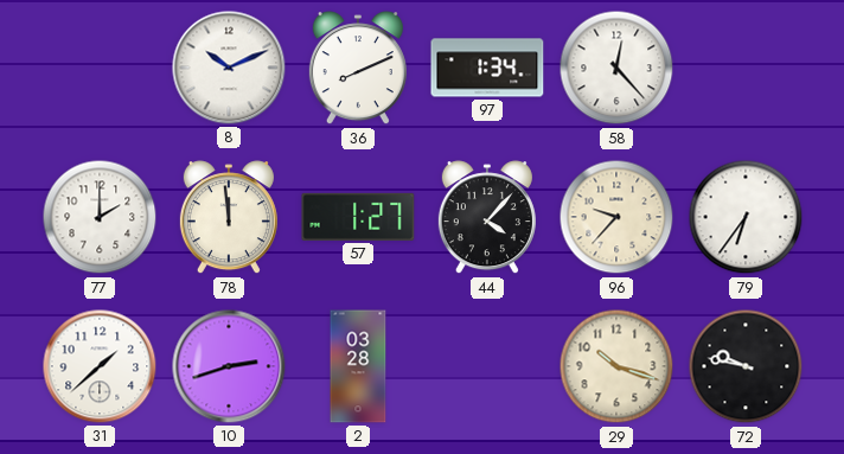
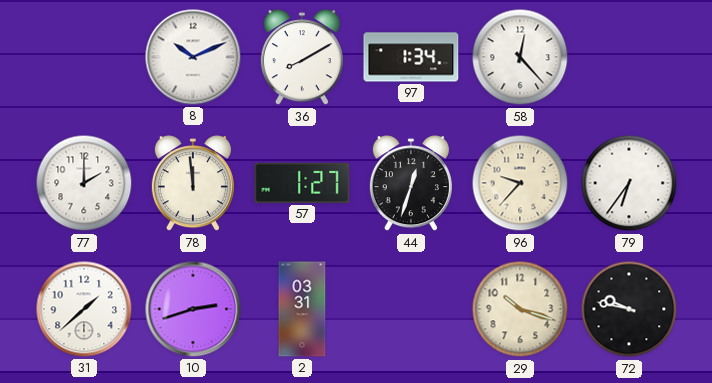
36: 8:11 -> 8:10 (302, 58)
44: 4:07 -> 12:33 (411, 184)
2: 03:28 -> 03:31 (302, 309)
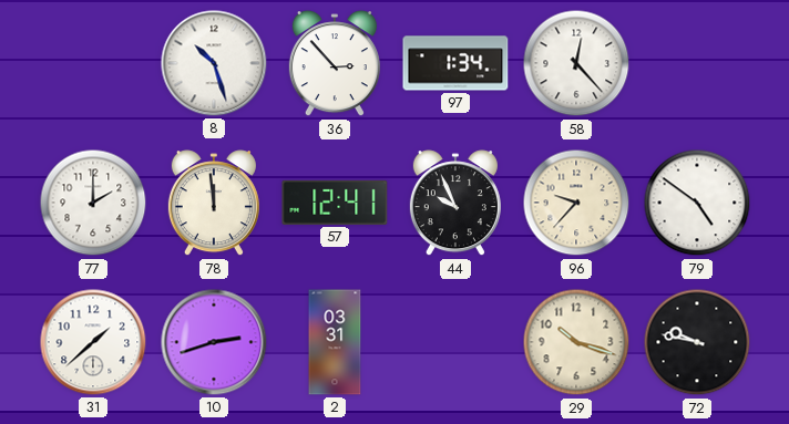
8: 10:11 -> 10:27 (214, 63)
36: 8:10 -> 2:53 (335, 64)
57: 1:27 -> 12:41 (335, 203)
44: 12:33 -> 9:56 (455, 204)
79: 6:36 -> 4:51 (697, 203)
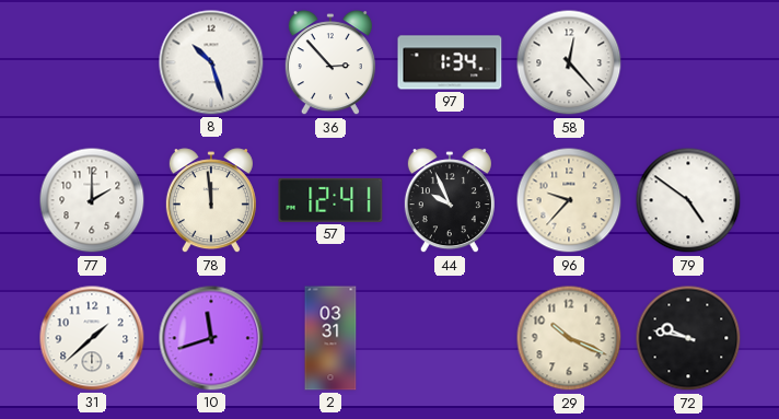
10: 2:42 -> 11:42 (211, 338)
29: 10:18 -> 10:19 (569, 338)
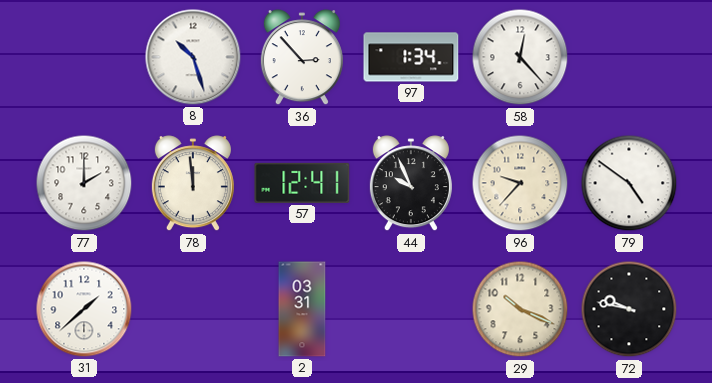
10: 11:42 -> none (211, 338)
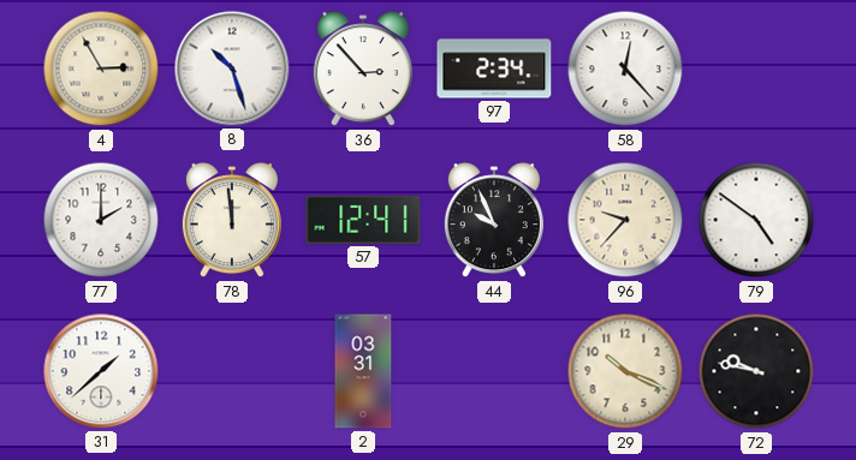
4: none -> 2:55 (101, 68)
97: 1:34 -> 2:34 (494, 68)
